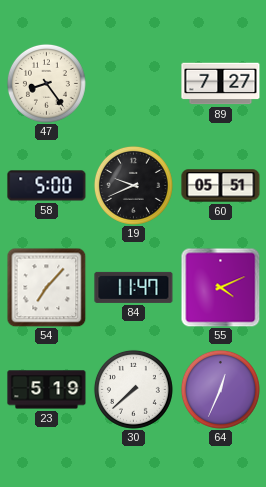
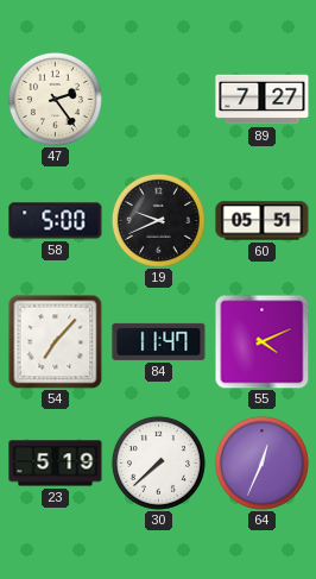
47: 8:24 -> 2:24 (55, 99)
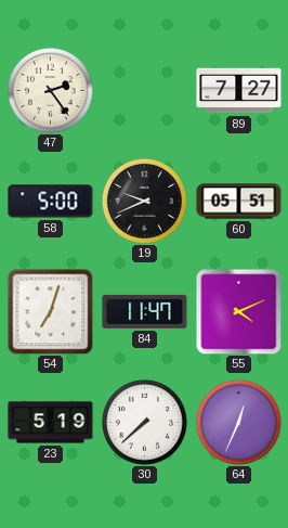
54: 7:07 -> 7:03 (50, 311)
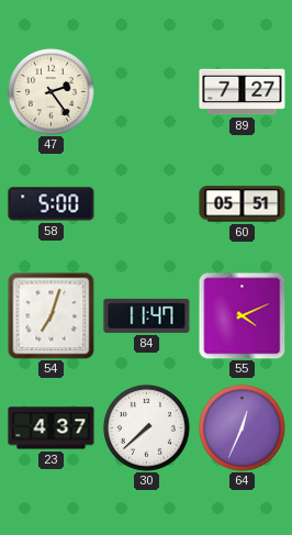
19: 9:41 -> none (144, 201)
23: 5:19 -> 4:37 (52, 428)
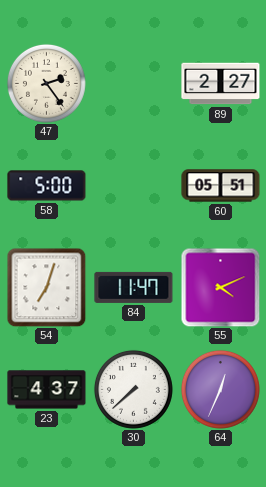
89: 7:27 -> 2:27 (221, 84)
